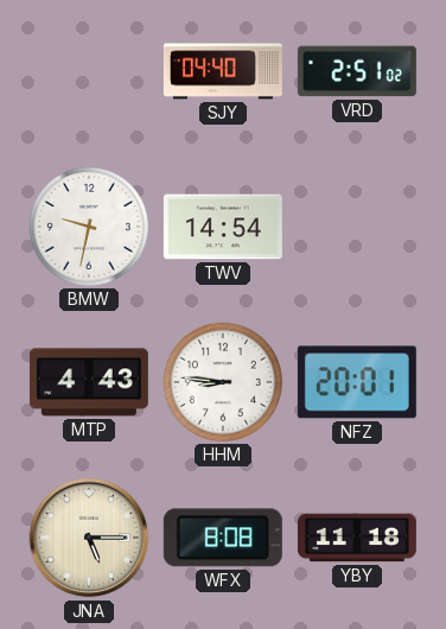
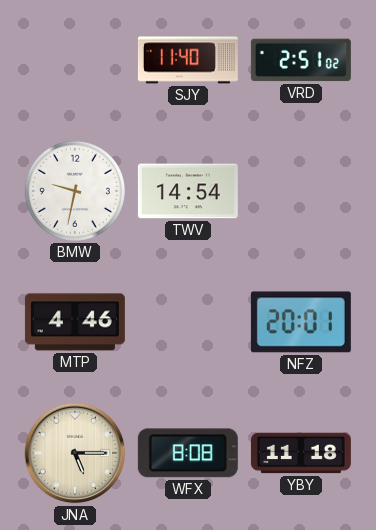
SJY: 04:40 -> 11:40 (188, 60)
MTP: 4:43 -> 4:46 (75, 322)
HHM: 8:46 -> none (223, 382)
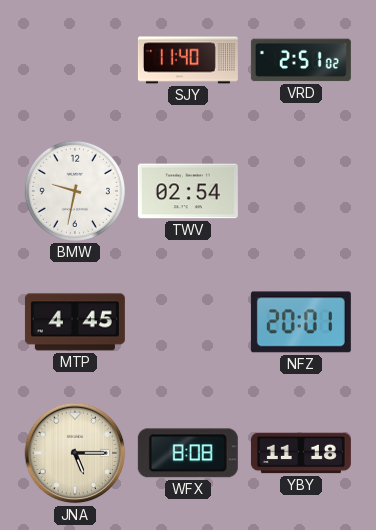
TWV: 14:54 -> 02:54 (188, 191)
MTP: 4:46 -> 4:45 (75, 322)
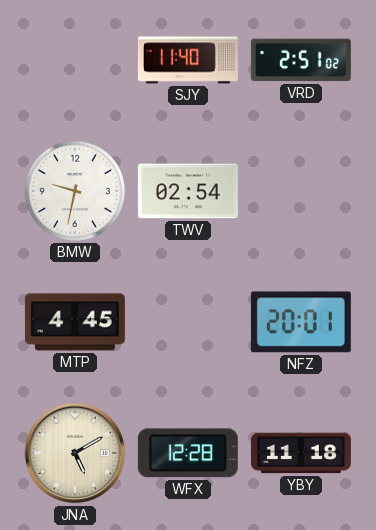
JNA: 5:15 -> 5:10 (75, 453)
WFX: 8:08 -> 12:28 (188, 453)
